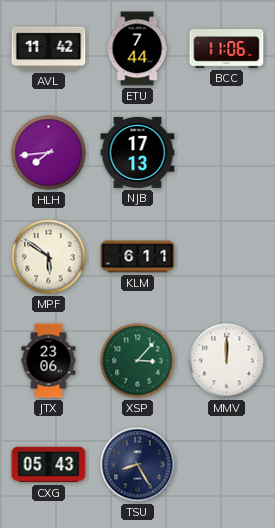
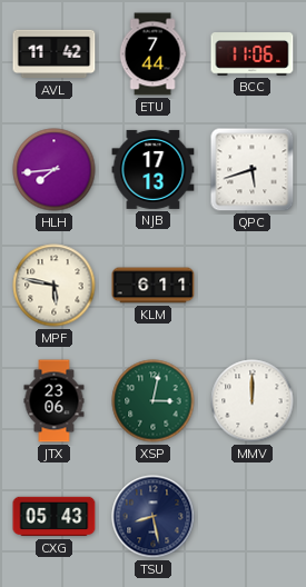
QPC: none -> 5:42 (253, 170)
MPF: 5:51 -> 5:47 (55, 286)
XSP: 3:07 -> 3:02 (154, 401)
TSU: 8:25 -> 8:28 (154, 517)
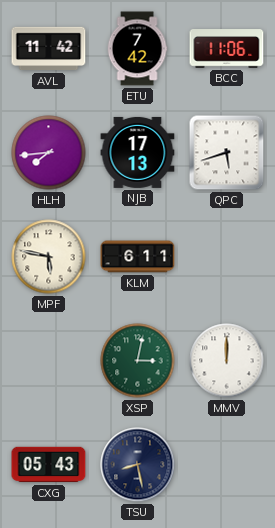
ETU: 7:44 -> 7:42 (137, 49)
JTX: 23:06 -> none (55, 401)
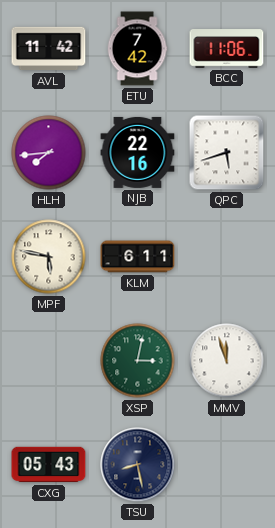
NJB: 17:13 -> 22:16 (138, 152)
MMV: 12:00 -> 11:57 (227, 361)
